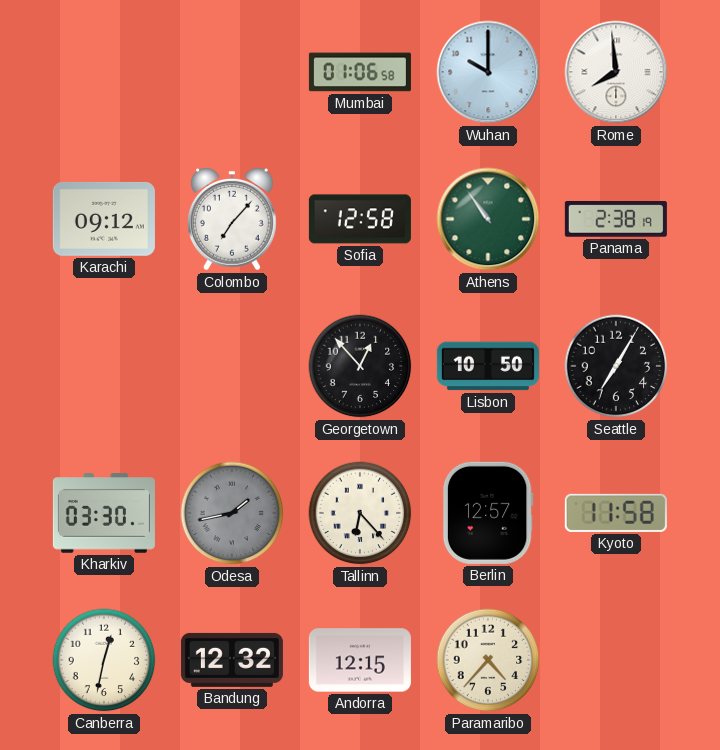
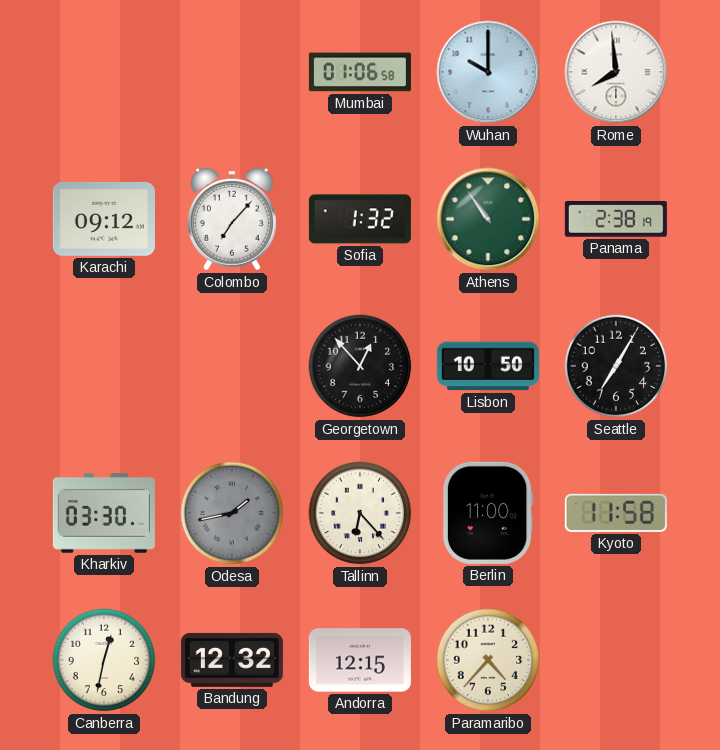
Sofia: 12:58 -> 1:32 (360, 219)
Berlin: 12:57 -> 11:00 (488, 513)
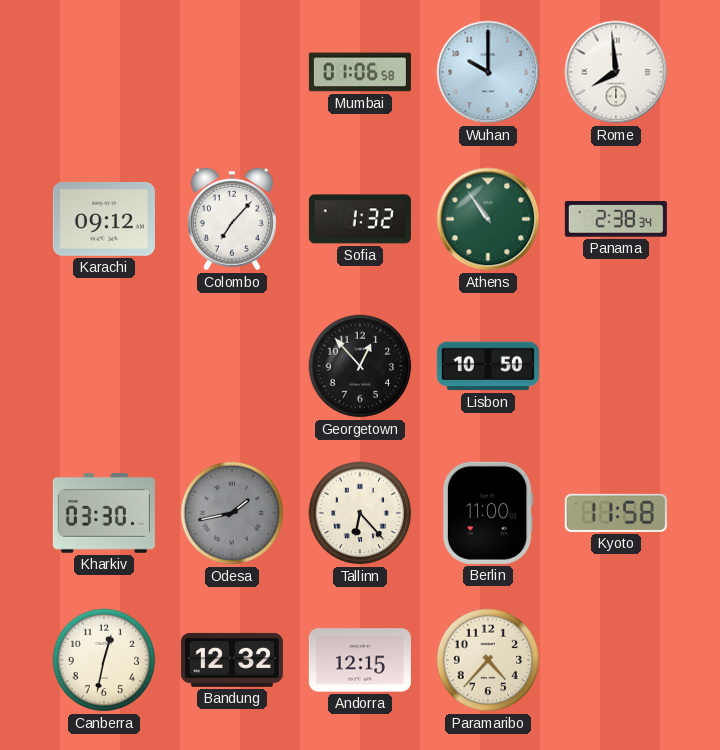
Panama: 2:38:19 -> 2:38:34 (616, 220)
Seattle: 7:05 -> none (616, 366)
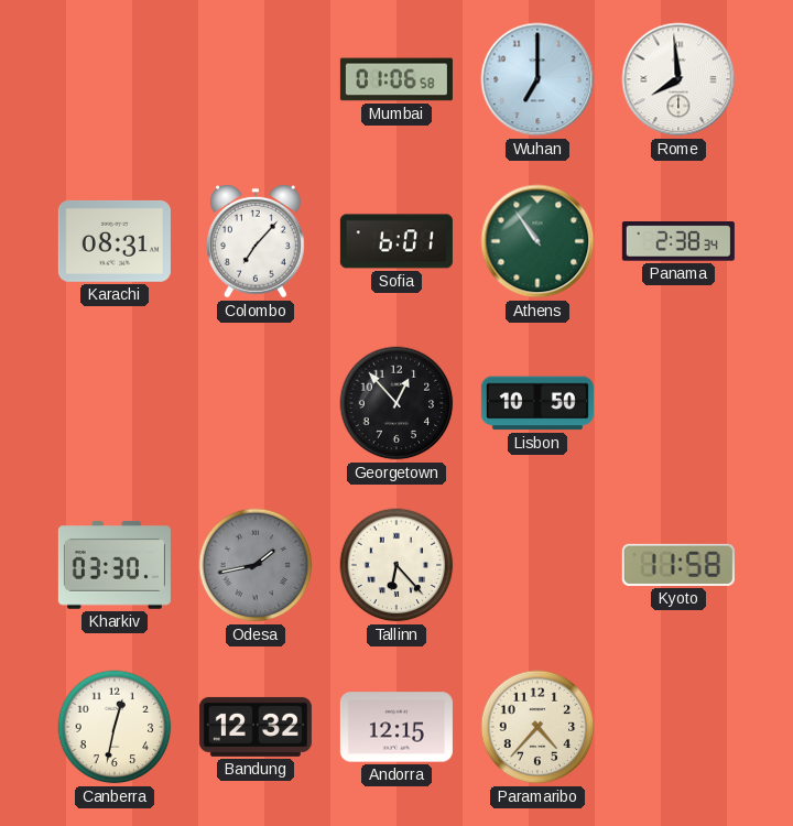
Wuhan: 10:00 -> 7:00 (537, 79)
Karachi: 09:12 -> 08:31 (115, 241)
Sofia: 1:32 -> 6:01 (397, 241)
Berlin: 11:00 -> none (488, 513)
